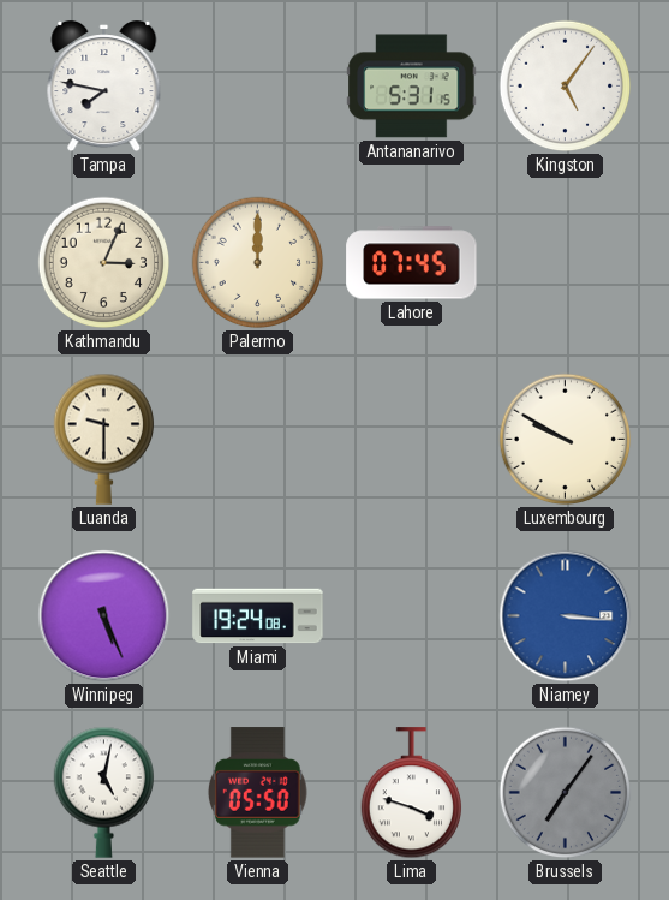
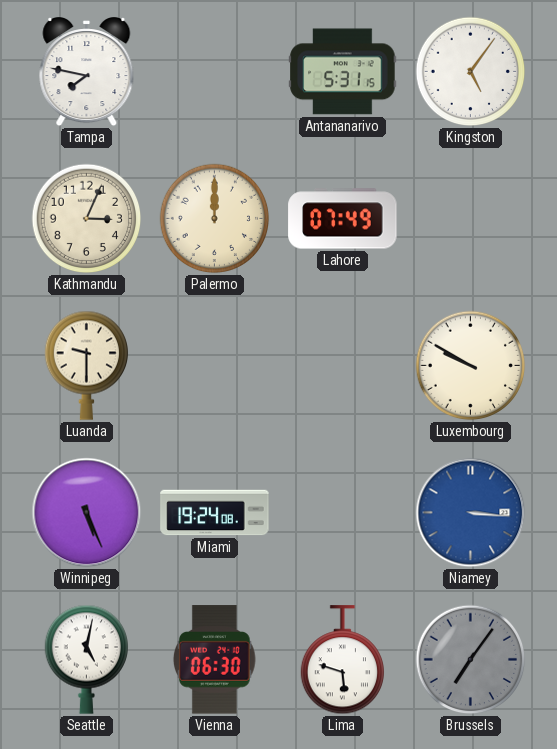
Lahore: 07:45 -> 07:49 (343, 219)
Vienna: 05:50 -> 06:30 (215, 660)
Lima: 3:48 -> 5:48 (342, 660)
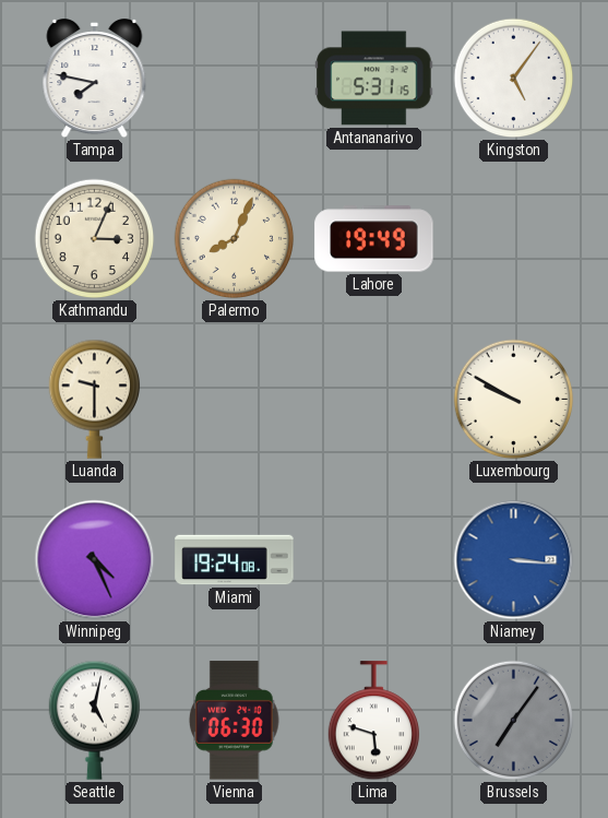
Palermo: 12:00 -> 8:04 (235, 239)
Lahore: 07:49 -> 19:49 (374, 239)
Winnipeg: 5:26 -> 4:26 (95, 560)
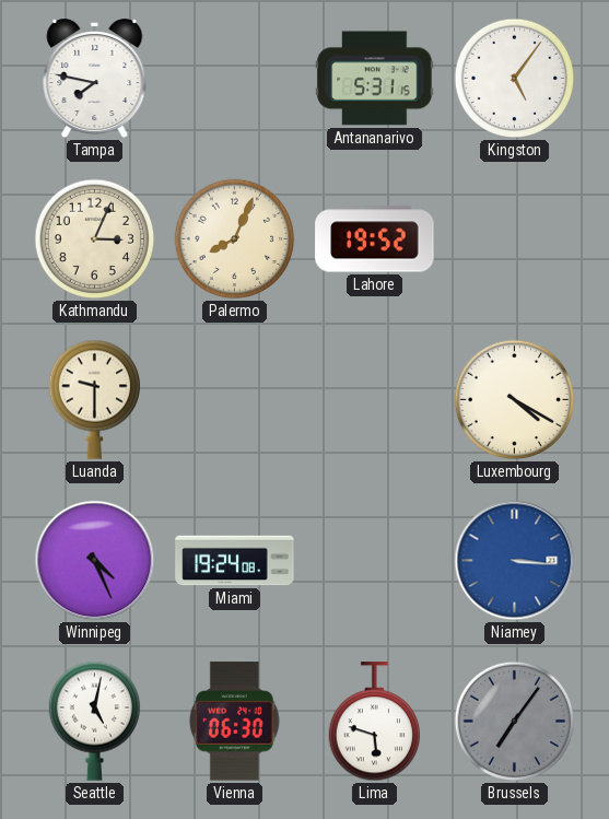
Lahore: 19:49 -> 19:52 (375, 239)
Luxembourg: 9:50 -> 4:20 (515, 400)
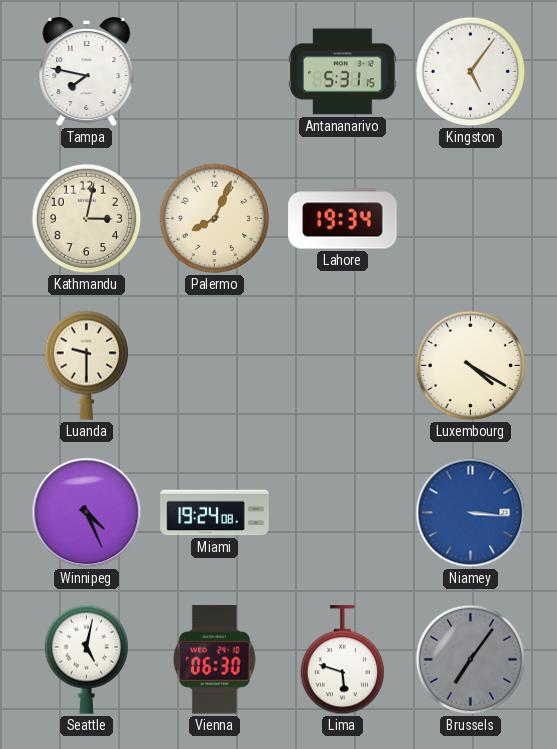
Kathmandu: 3:04 -> 3:02 (87, 219)
Lahore: 19:52 -> 19:34 (343, 219)
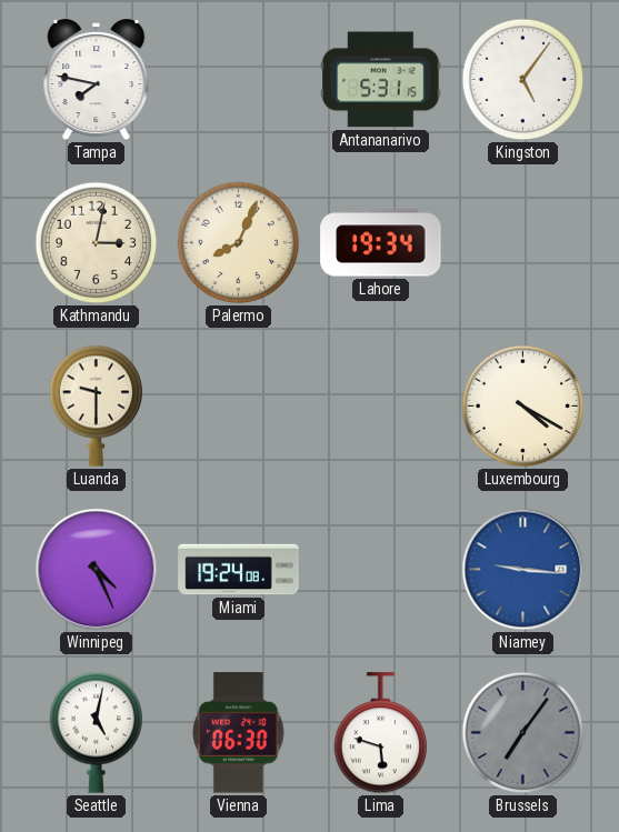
Niamey: 3:16 -> 9:16 (523, 570)
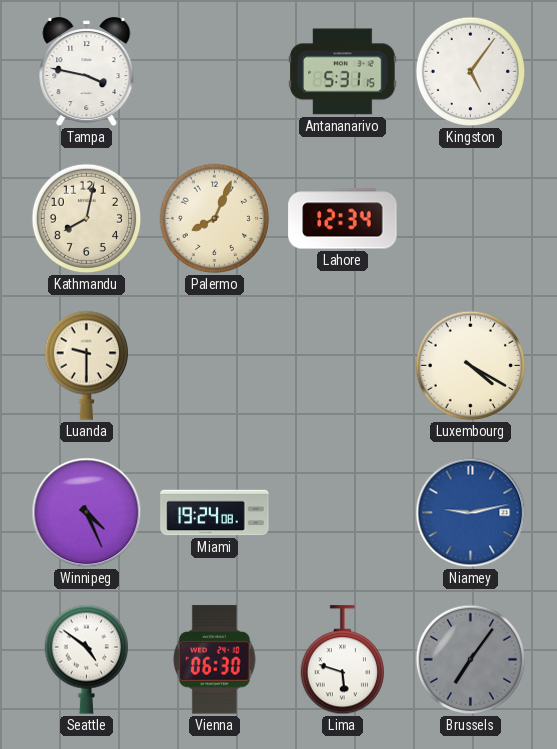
Tampa: 7:47 -> 3:47 (87, 73)
Kathmandu: 3:02 -> 8:02 (87, 219)
Lahore: 19:34 -> 12:34 (343, 219)
Niamey: 9:16 -> 9:13 (471, 513)
Seattle: 5:02 -> 4:51 (86, 659)
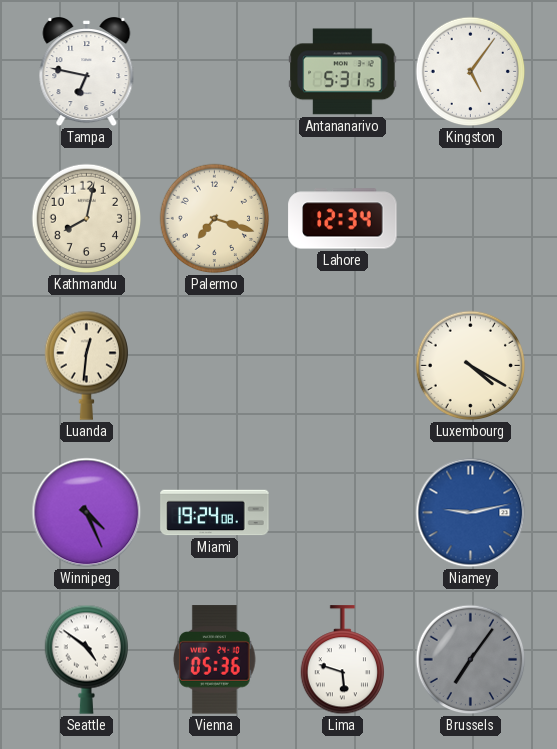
Tampa: 3:47 -> 6:47 (87, 73)
Palermo: 8:04 -> 7:18 (215, 219)
Luanda: 9:30 -> 12:31 (86, 365)
Vienna: 06:30 -> 05:36 (215, 660)
